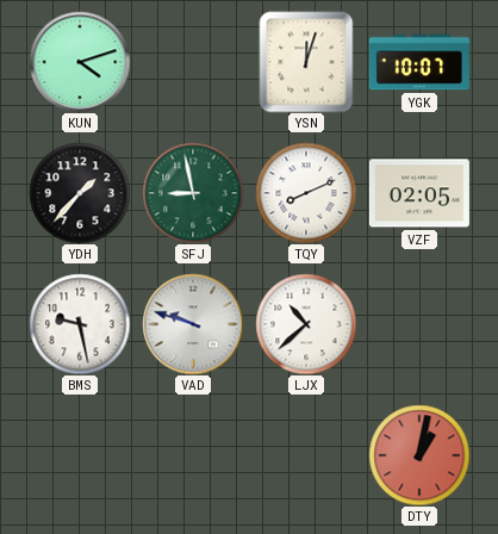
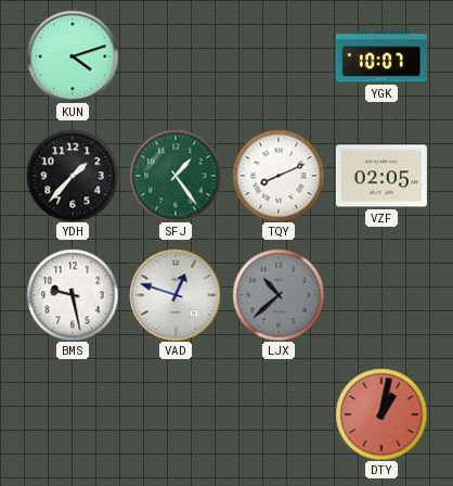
YSN: 12:03 -> none (306, 62)
SFJ: 8:58 -> 1:24 (176, 176)
VAD: 9:48 -> 12:48 (176, 295)
LJX dial: white -> grey (279, 295)
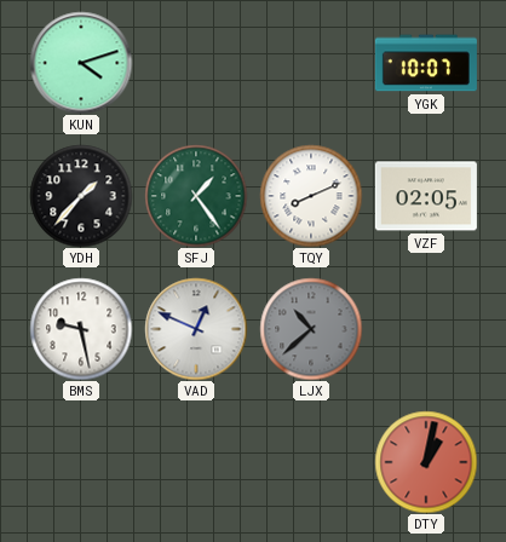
VAD: 12:48 -> 12:49 (196, 329)
